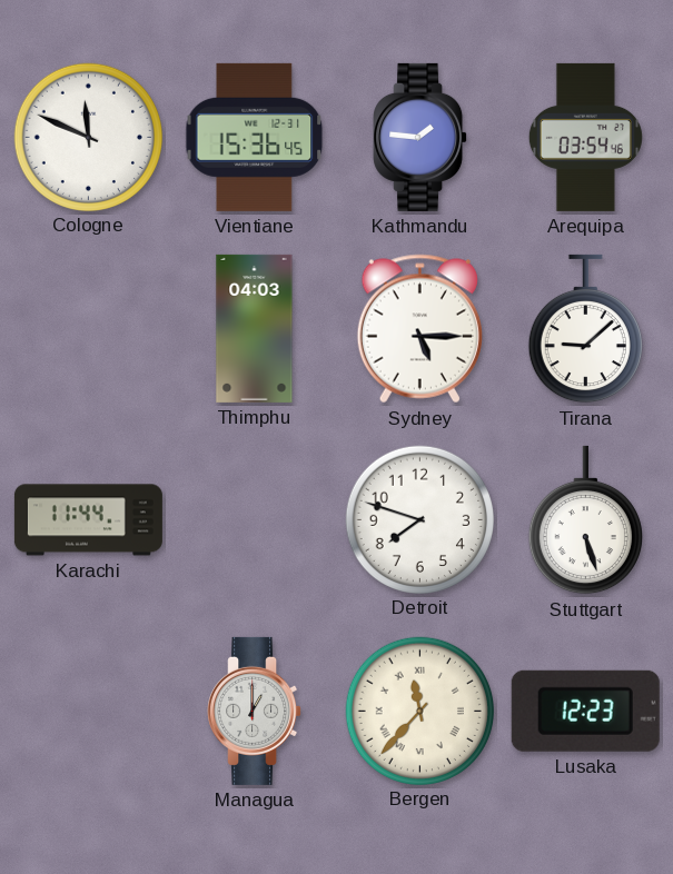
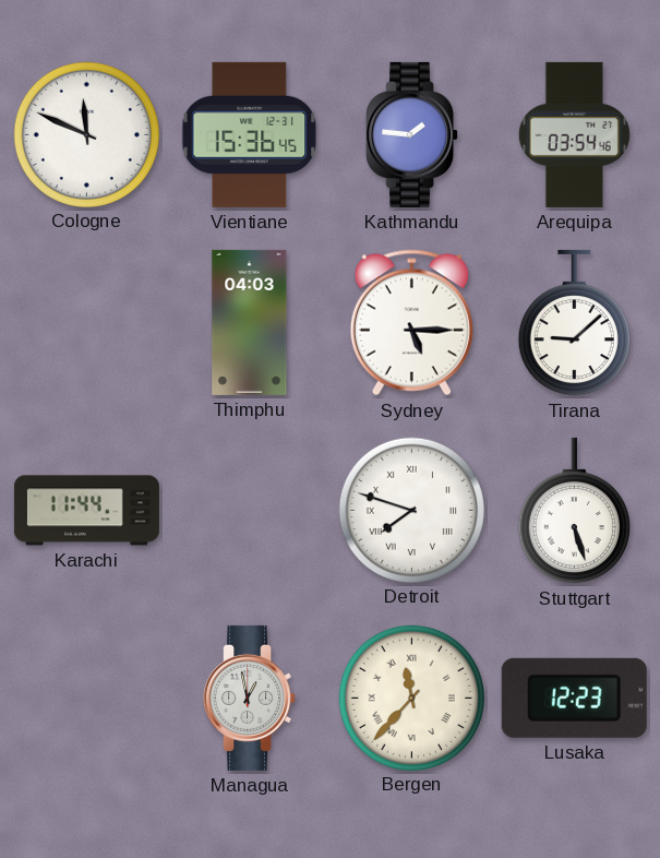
Detroit numerals: Arabic -> Roman (411, 510)
Managua: 1:00 -> 12:58 (250, 698)
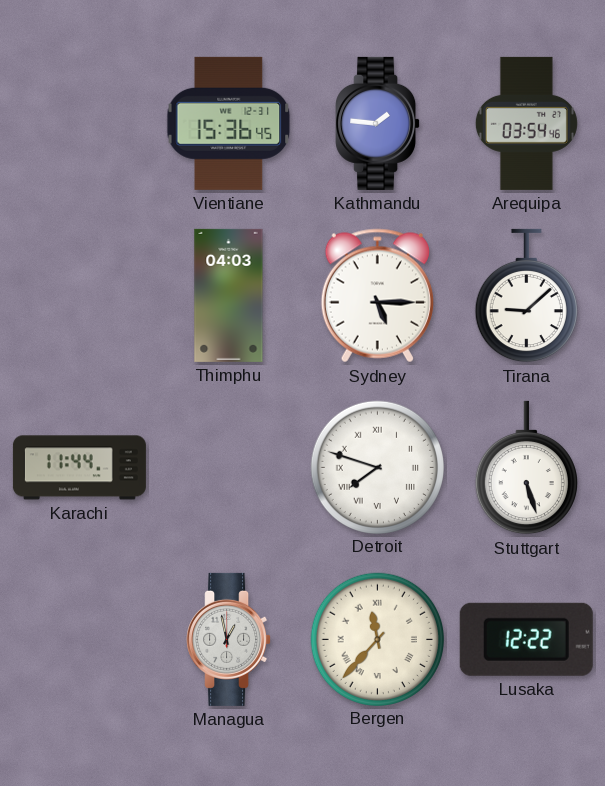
Cologne: 11:49 -> none (86, 134)
Lusaka: 12:23 -> 12:22 (526, 639)
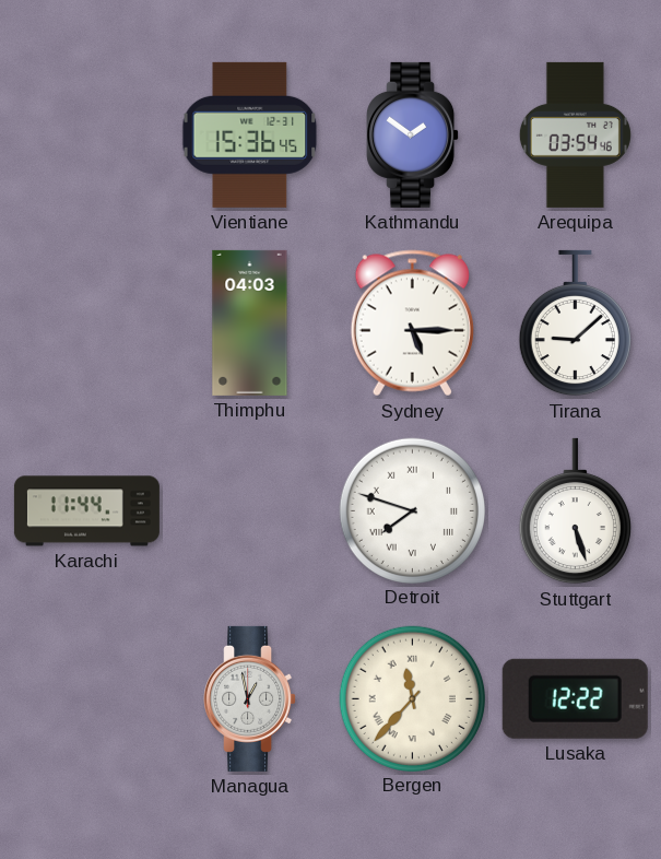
Kathmandu: 1:46 -> 1:51 (413, 134)
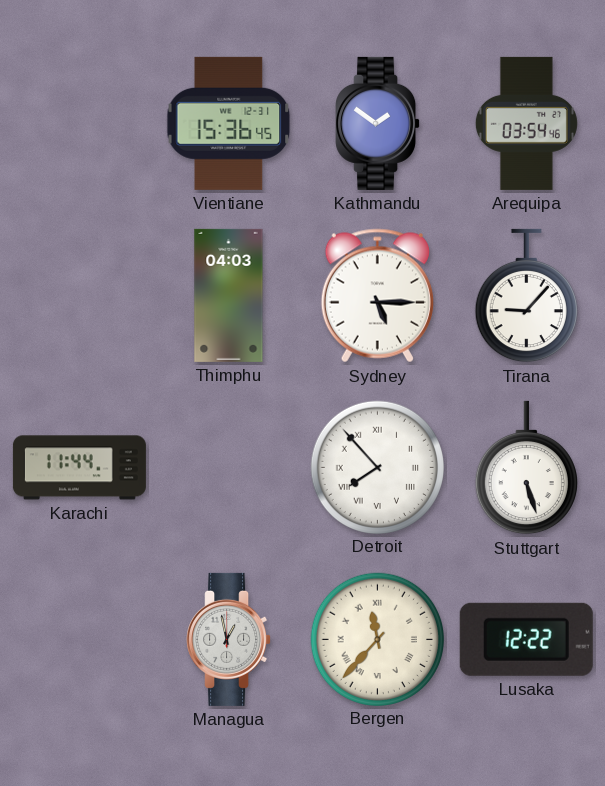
Tirana: 9:08 -> 9:07 (526, 296)
Detroit: 7:48 -> 7:53 (377, 467)
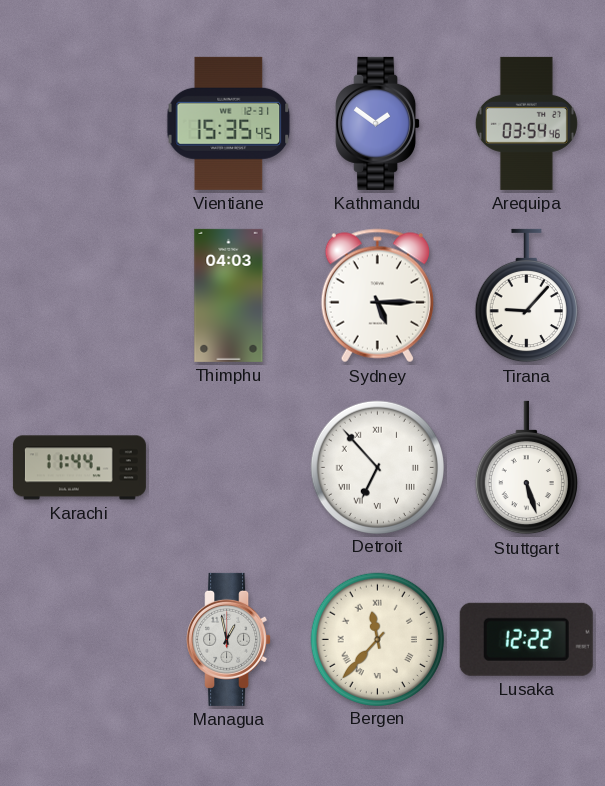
Vientiane: 15:36 -> 15:35 (229, 123)
Detroit: 7:53 -> 6:53 (377, 467)
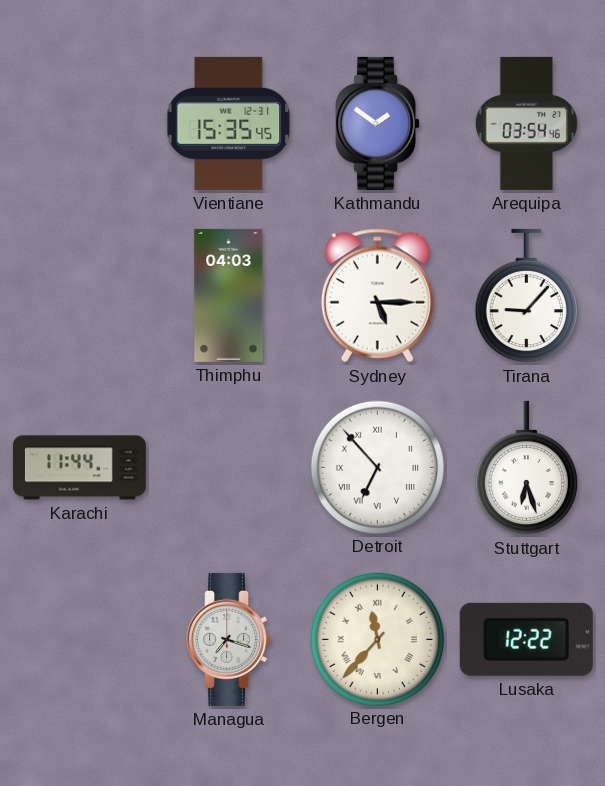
Stuttgart: 5:27 -> 6:27 (526, 468)
Managua: 12:58 -> 7:18 (229, 639)
